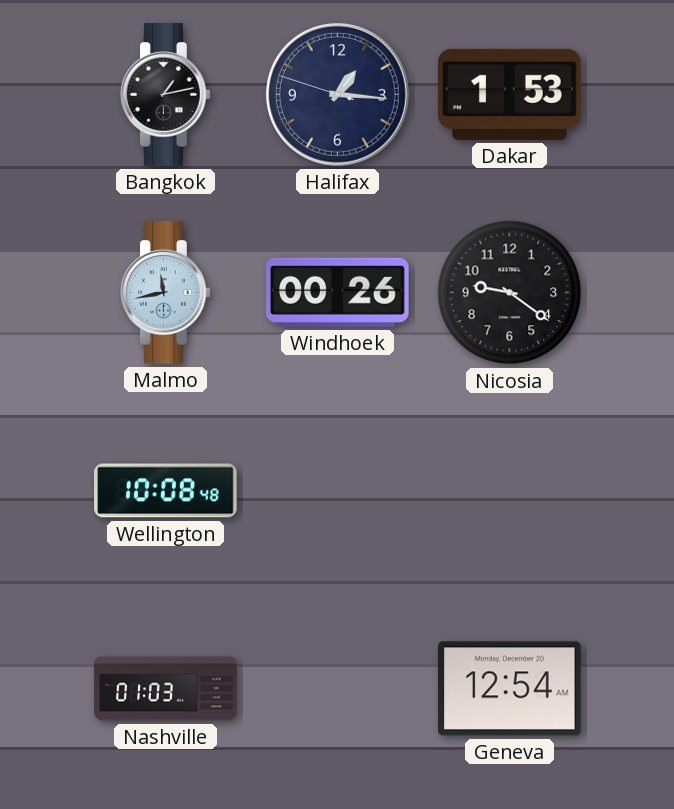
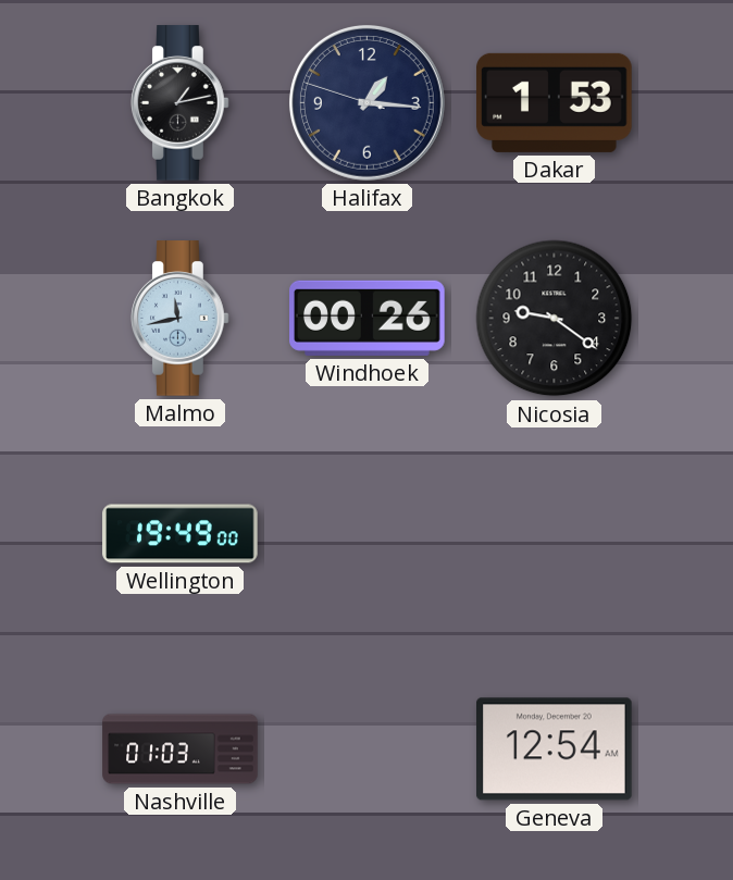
Wellington: 10:08 -> 19:49 (181, 534)
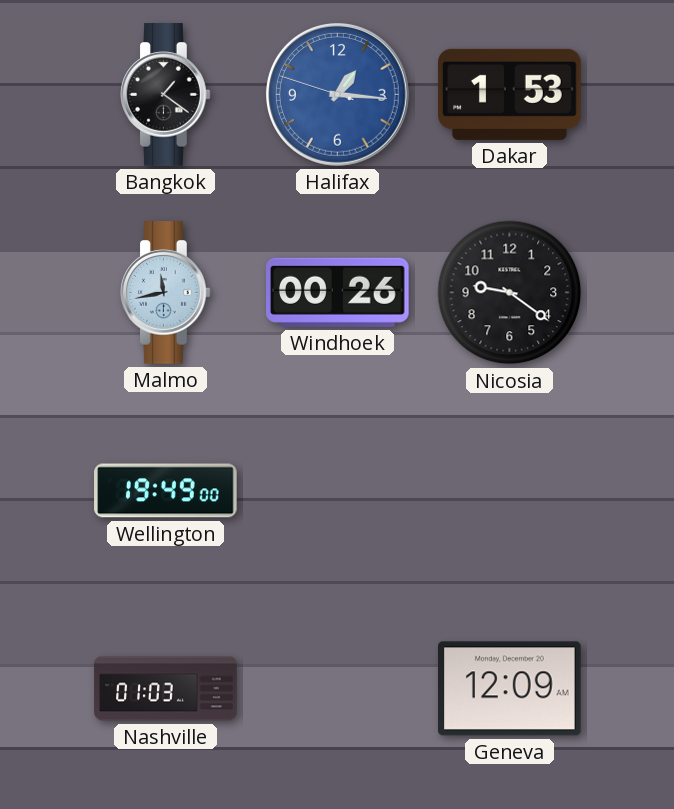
Bangkok: 1:13 -> 1:21 (166, 95)
Halifax dial: navy -> blue (337, 94)
Geneva: 12:54 -> 12:09 (510, 689)
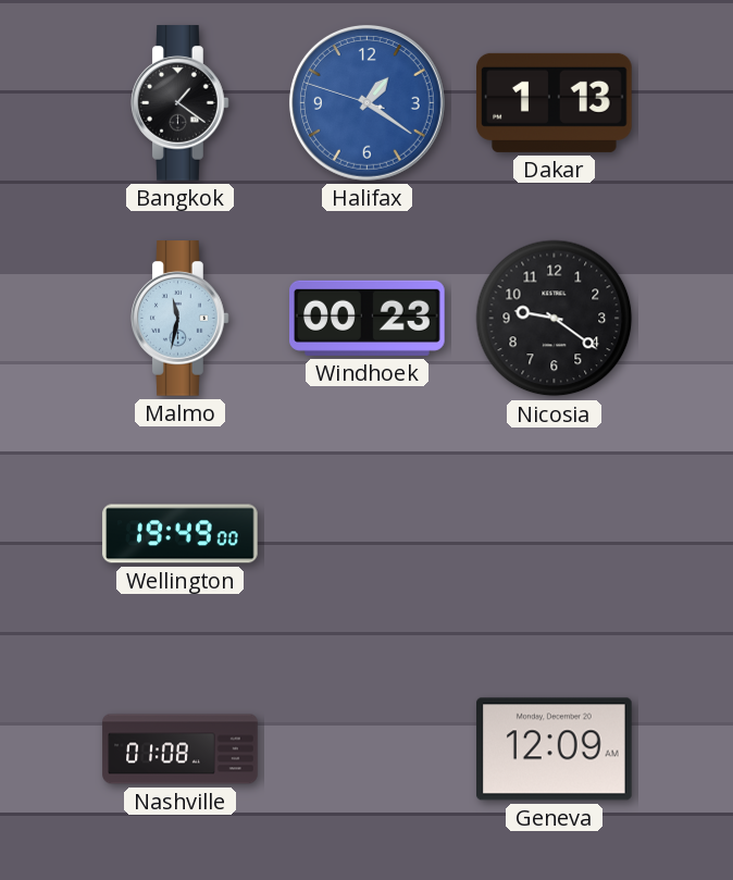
Halifax: 1:15 -> 1:20 (366, 102)
Dakar: 1:53 -> 1:13 (555, 102)
Malmo: 11:43 -> 11:32 (181, 319)
Windhoek: 00:26 -> 00:23 (368, 318)
Nashville: 01:03 -> 01:08 (181, 749)
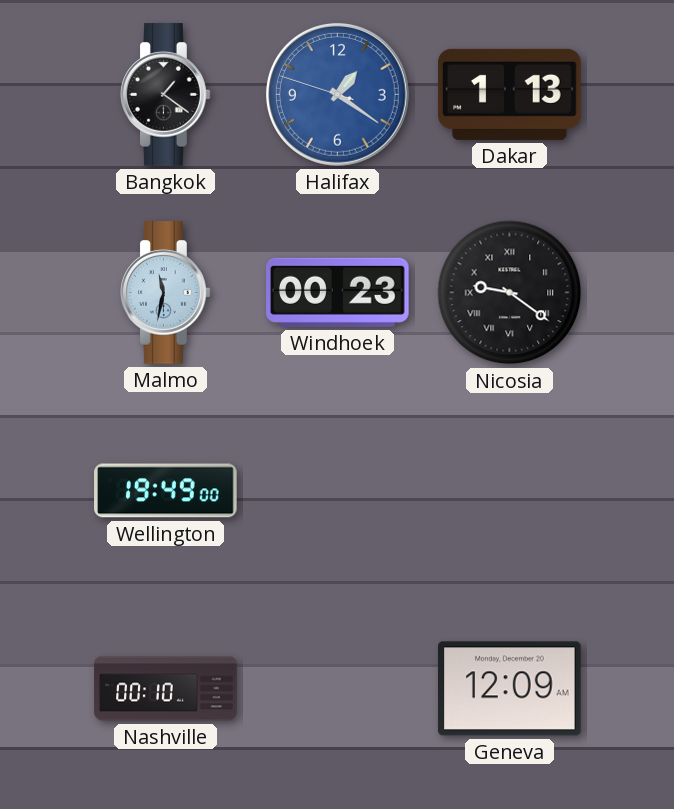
Nicosia numerals: Arabic -> Roman (510, 293)
Nashville: 01:08 -> 00:10 (166, 689)
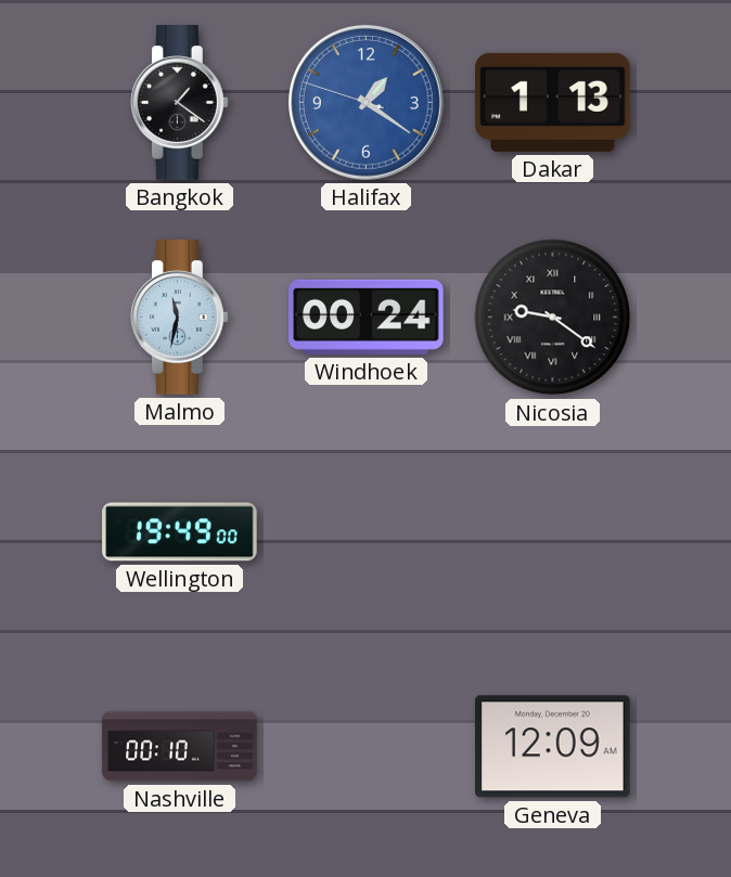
Windhoek: 00:23 -> 00:24 (367, 317)
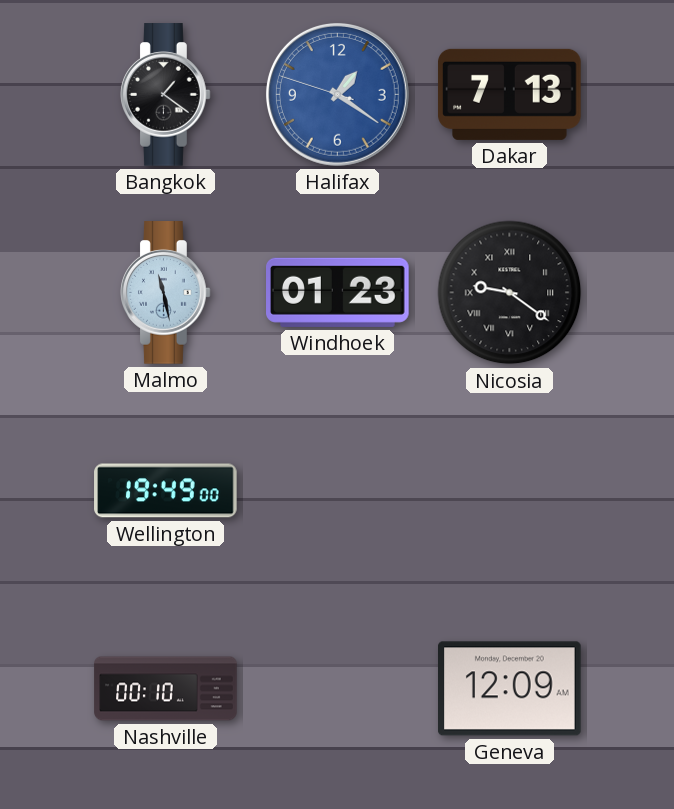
Dakar: 1:13 -> 7:13 (510, 94)
Malmo: 11:32 -> 11:28 (166, 293)
Windhoek: 00:24 -> 01:23 (338, 292)
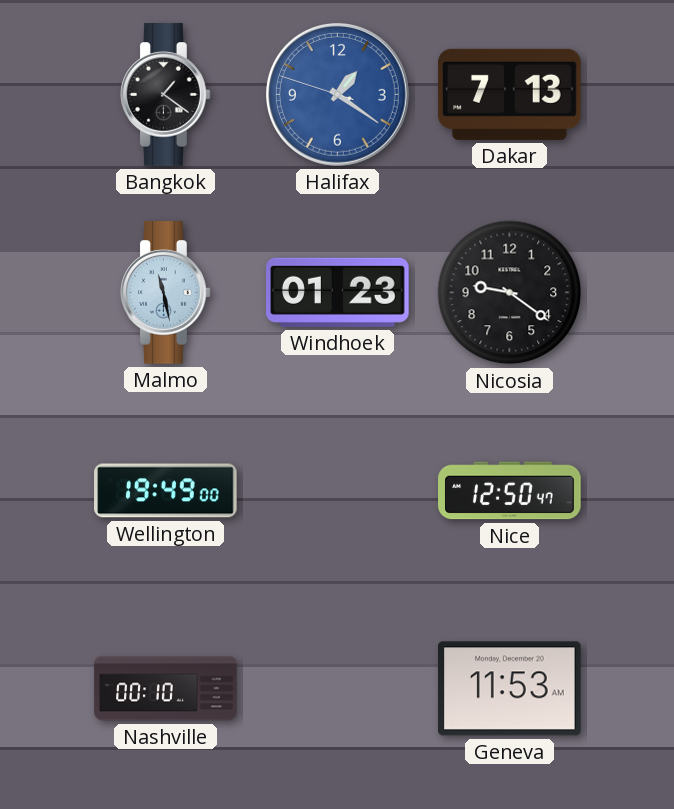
Nicosia numerals: Roman -> Arabic (510, 293)
Nice: none -> 12:50 (510, 491)
Geneva: 12:09 -> 11:53 (510, 689)
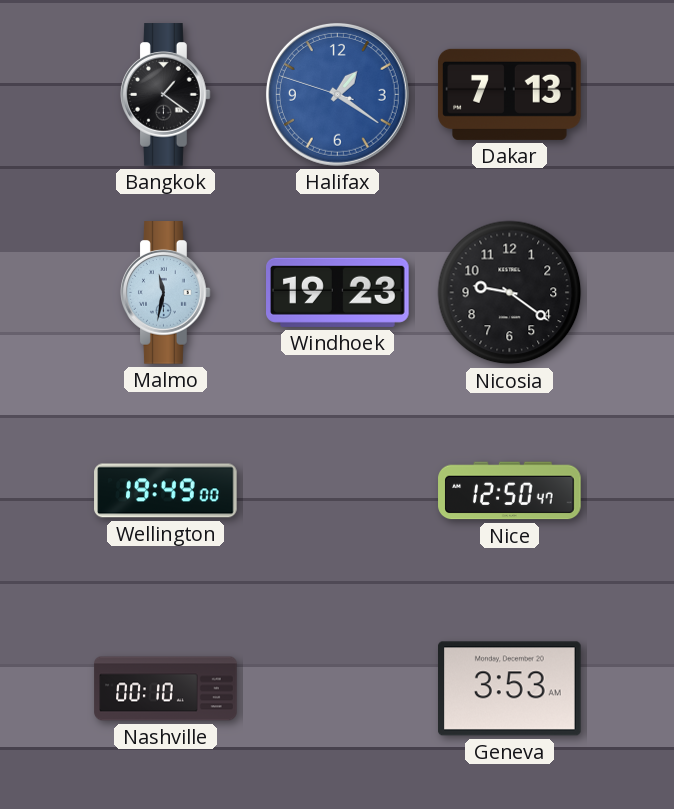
Malmo: 11:28 -> 11:32 (166, 293)
Windhoek: 01:23 -> 19:23 (338, 292)
Geneva: 11:53 -> 3:53 (510, 689)
